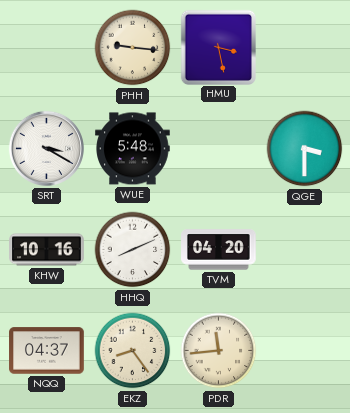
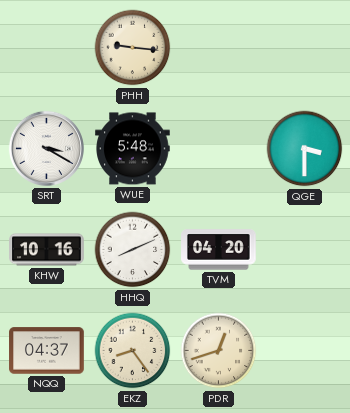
HMU: 3:28 -> none (218, 47)
PDR: 11:44 -> 12:42 (219, 351)
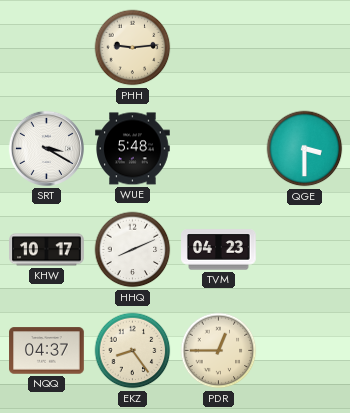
PHH: 9:16 -> 9:14 (133, 48)
KHW: 10:16 -> 10:17 (47, 250)
TVM: 04:20 -> 04:23 (219, 250)
PDR: 12:42 -> 12:45 (219, 351)
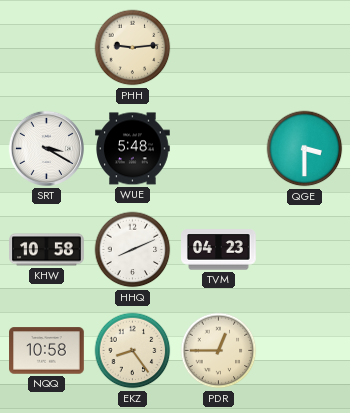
KHW: 10:17 -> 10:58 (47, 250)
NQQ: 04:37 -> 10:58 (47, 351)
